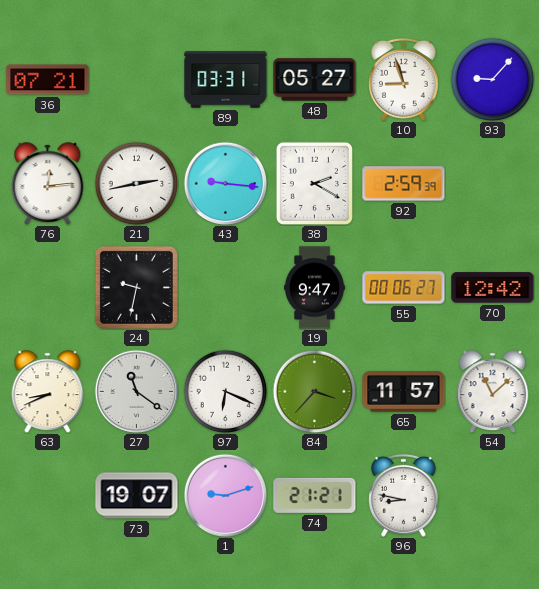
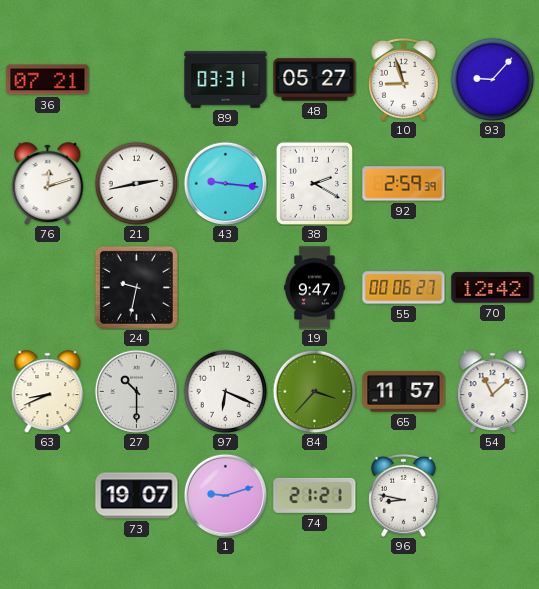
76: 12:14 -> 12:12 (48, 183)
27: 11:21 -> 10:30 (136, 391)
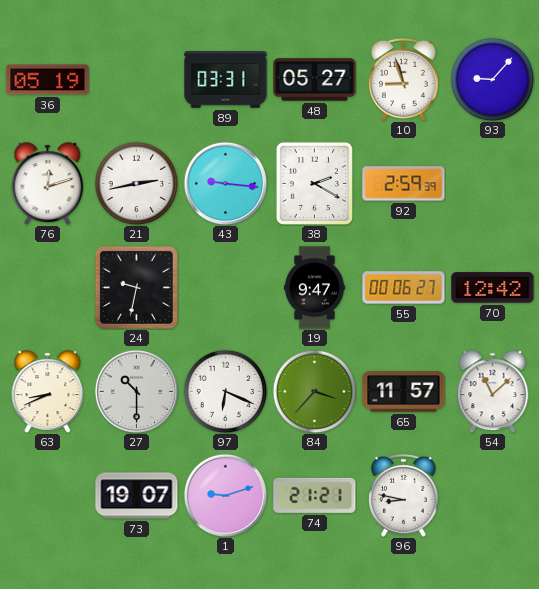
36: 07:21 -> 05:19 (48, 80)
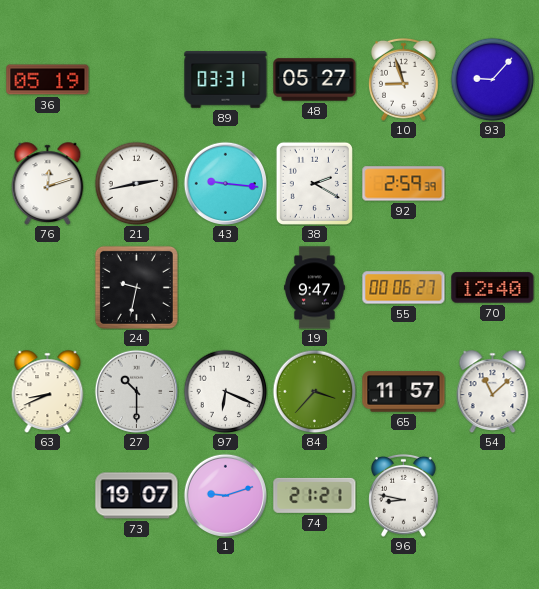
70: 12:42 -> 12:40 (493, 288)
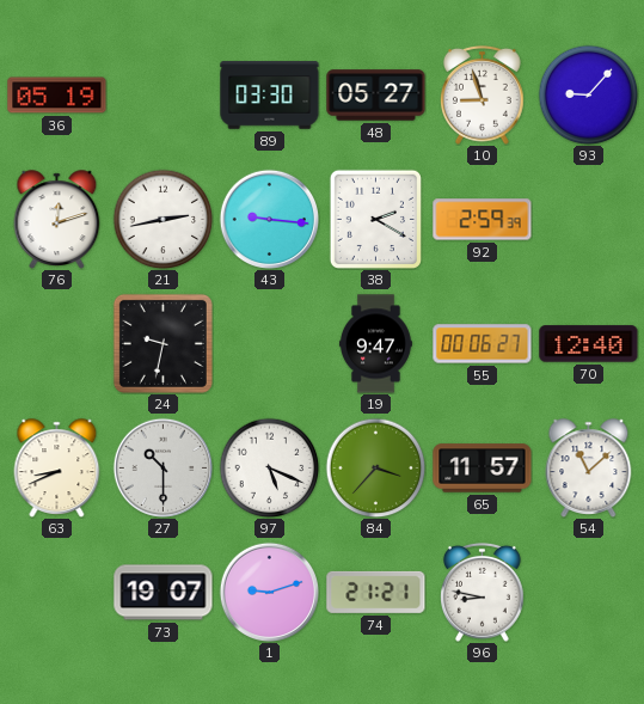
89: 03:31 -> 03:30 (270, 96)
97: 6:19 -> 5:19 (269, 467)
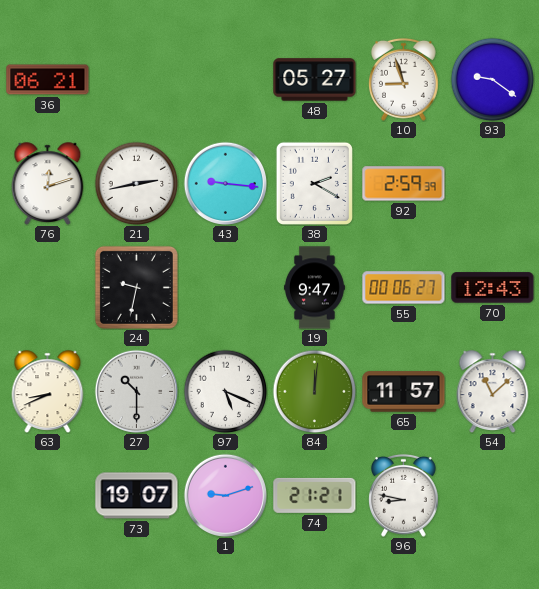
36: 05:19 -> 06:21 (48, 80)
89: 03:30 -> none (270, 96)
93: 9:07 -> 9:21 (492, 79)
70: 12:40 -> 12:43 (493, 288)
84: 3:37 -> 12:01 (314, 391)
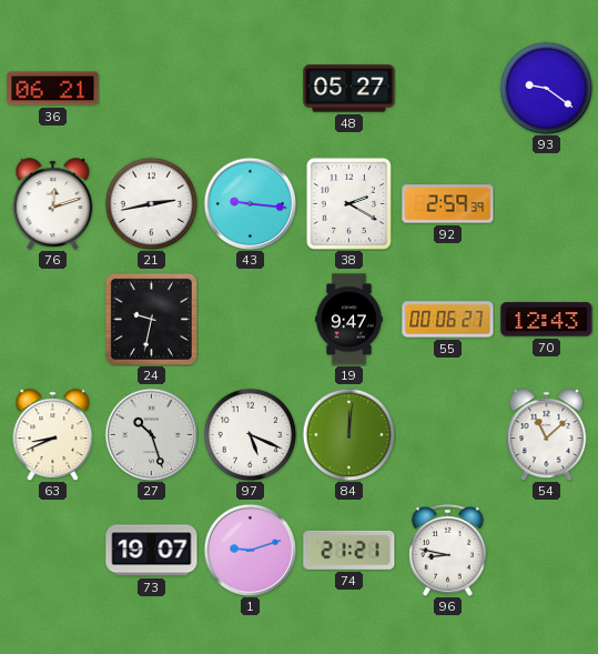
10: 8:57 -> none (404, 79)
27: 10:30 -> 10:27 (151, 434)
65: 11:57 -> none (404, 392)
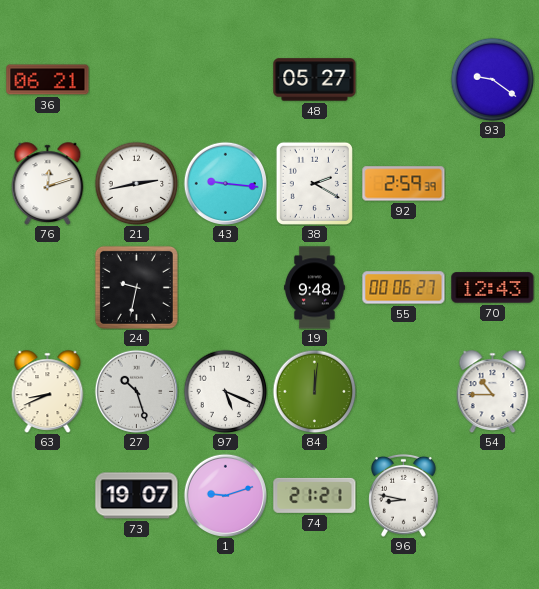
19: 9:47 -> 9:48 (314, 288)
54: 11:08 -> 10:45 (493, 391)
